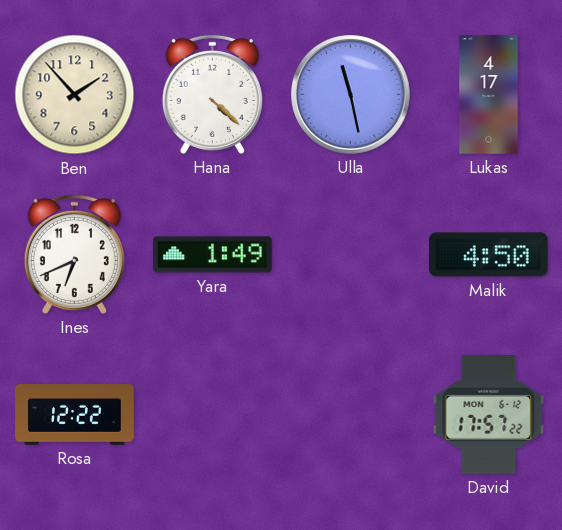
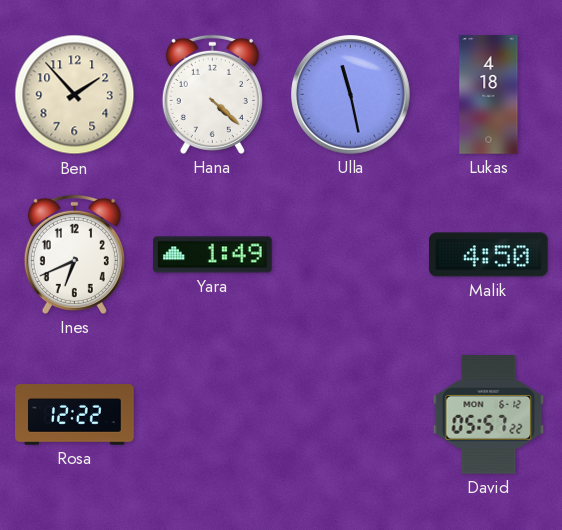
Lukas: 4:17 -> 4:18 (489, 95)
David: 17:57 -> 05:57 (489, 415)
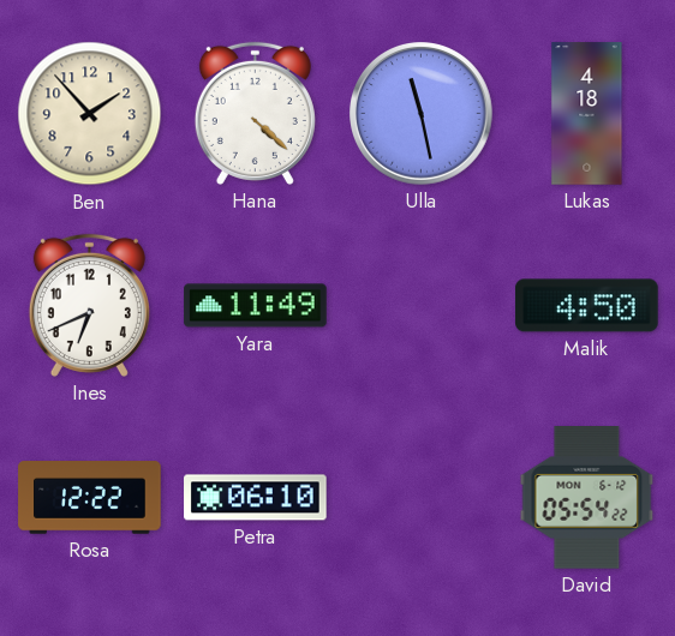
Yara: 1:49 -> 11:49 (256, 306)
Petra: none -> 06:10 (256, 498)
David: 05:57 -> 05:54 (587, 498)
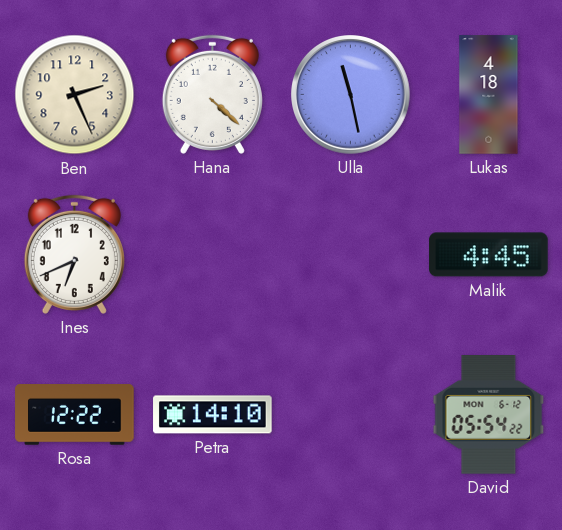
Ben: 1:53 -> 2:26 (75, 95)
Yara: 11:49 -> none (256, 306)
Malik: 4:50 -> 4:45 (489, 255)
Petra: 06:10 -> 14:10 (213, 415)
